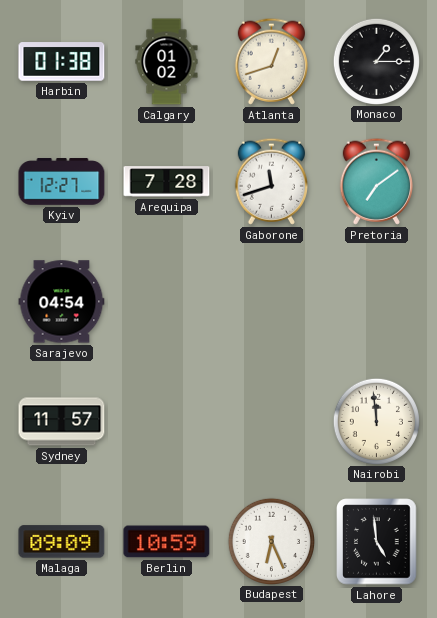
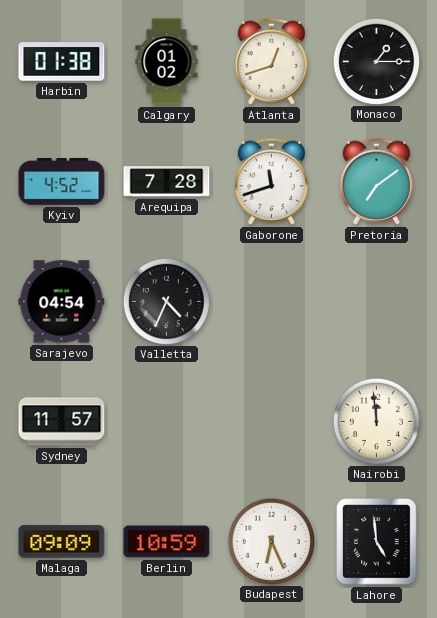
Kyiv: 12:27 -> 4:52 (62, 182)
Valletta: none -> 4:34 (166, 301)
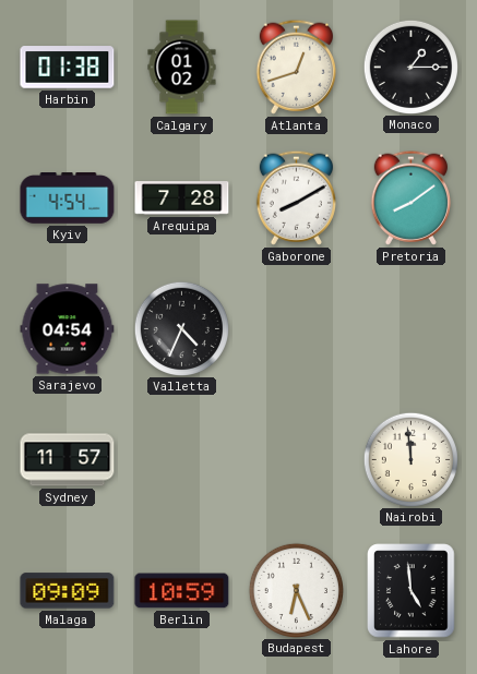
Kyiv: 4:52 -> 4:54 (68, 198)
Gaborone: 11:42 -> 8:10 (296, 197)
Pretoria: 7:09 -> 8:09 (410, 197)
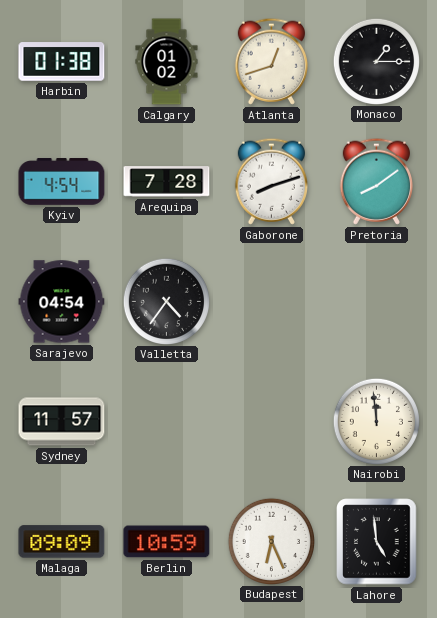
Gaborone: 8:10 -> 8:12 (271, 181)
Valletta: 4:34 -> 4:36 (166, 301)
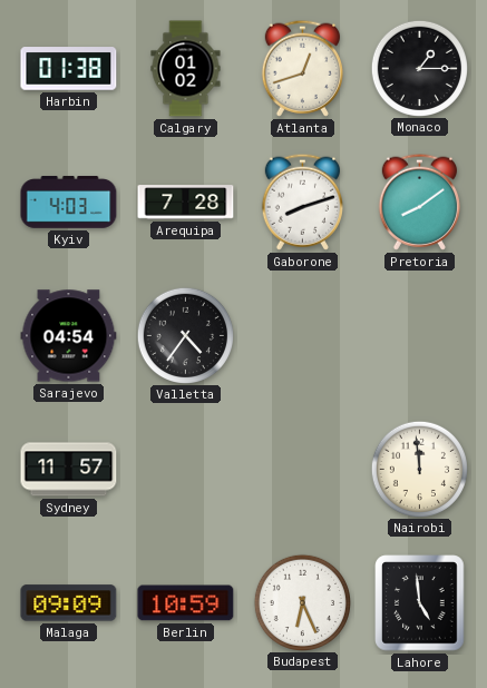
Kyiv: 4:54 -> 4:03 (69, 203)
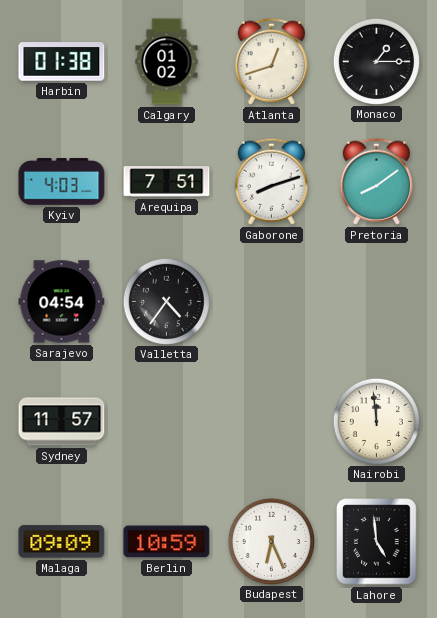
Arequipa: 7:28 -> 7:51 (167, 182)
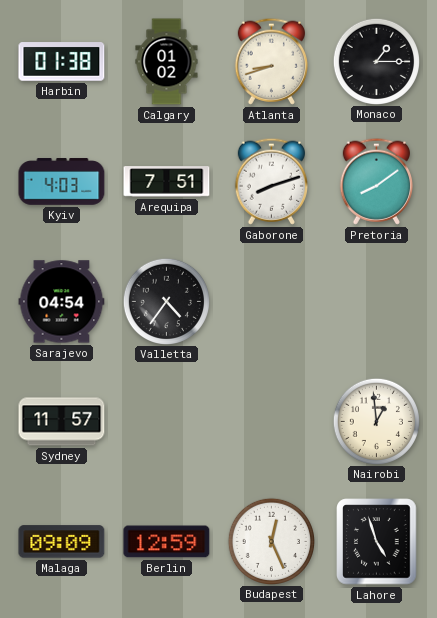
Atlanta: 12:42 -> 8:42 (271, 61)
Nairobi: 11:59 -> 12:59 (376, 421)
Berlin: 10:59 -> 12:59 (167, 542)
Budapest: 6:26 -> 12:26 (271, 541)
Lahore: 4:59 -> 4:57 (377, 542)
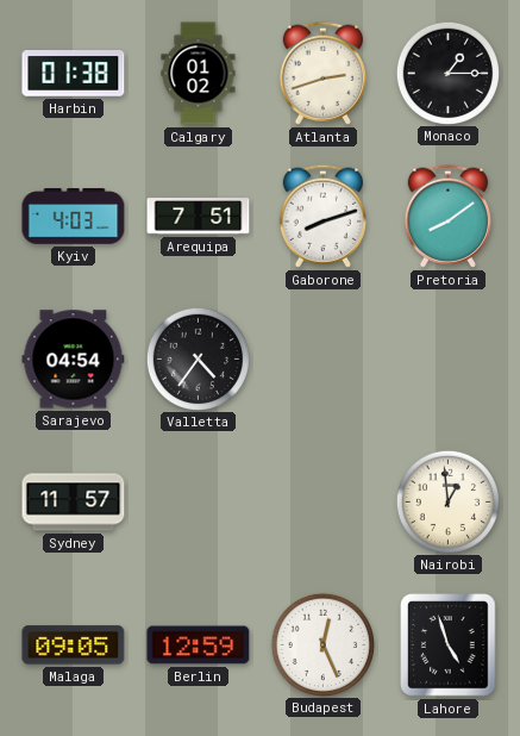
Atlanta: 8:42 -> 2:42 (322, 73)
Malaga: 09:09 -> 09:05 (74, 645)
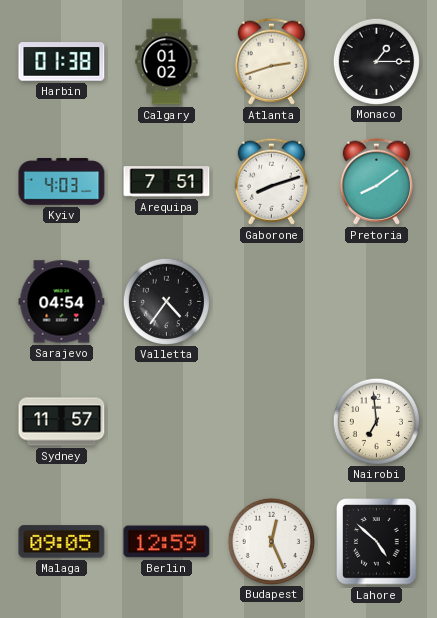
Nairobi: 12:59 -> 6:59 (376, 421)
Lahore: 4:57 -> 4:52 (377, 542)
